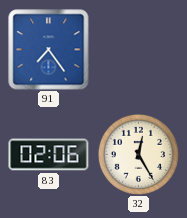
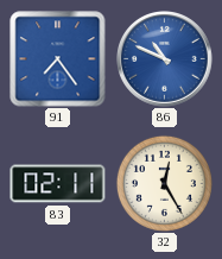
86: none -> 10:49 (165, 59)
83: 02:06 -> 02:11 (58, 184)
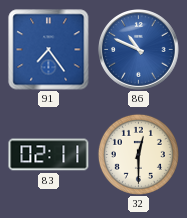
32: 12:25 -> 12:30 (138, 154)
